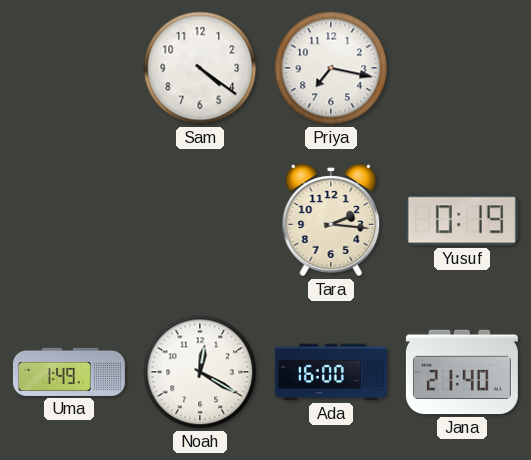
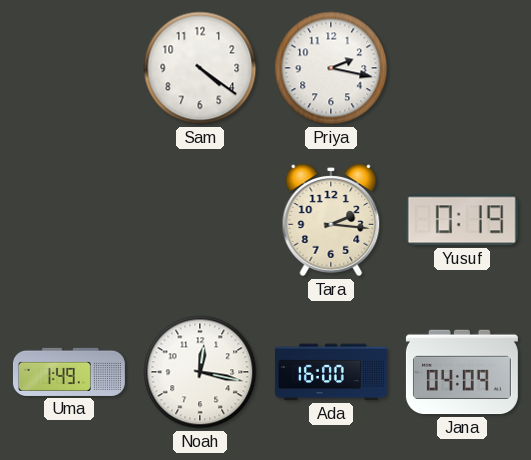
Priya: 7:17 -> 2:17 (331, 68)
Noah: 12:20 -> 12:17 (200, 372)
Jana: 21:40 -> 04:09 (462, 372)
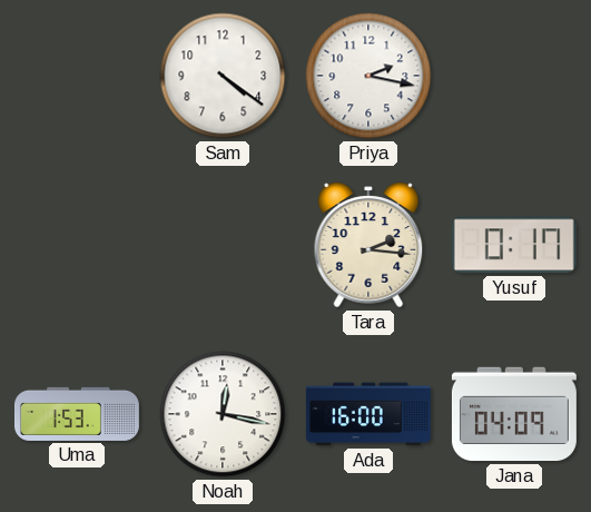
Yusuf: 0:19 -> 0:17 (514, 245)
Uma: 1:49 -> 1:53 (77, 414)
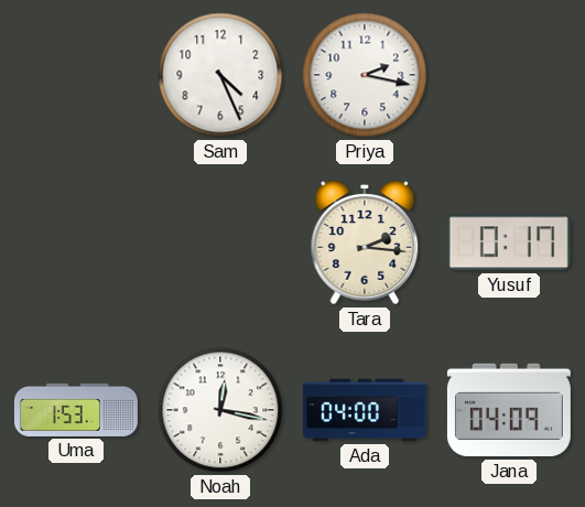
Sam: 4:21 -> 4:26 (220, 75)
Ada: 16:00 -> 04:00 (365, 410)
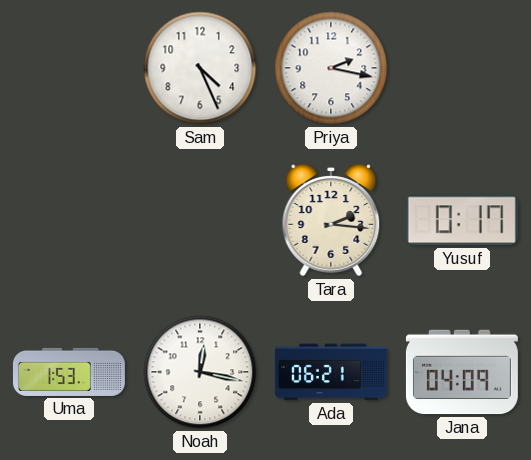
Ada: 04:00 -> 06:21 (331, 372)
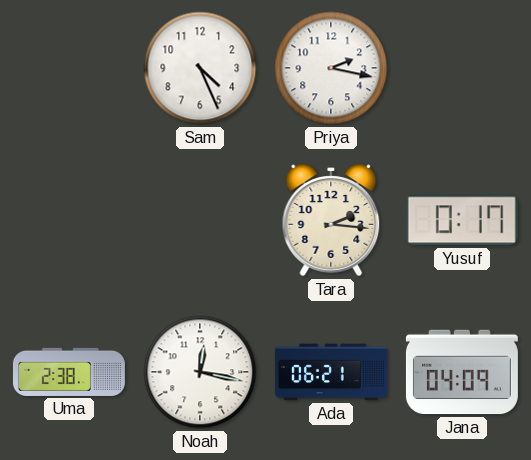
Uma: 1:53 -> 2:38 (69, 372)
